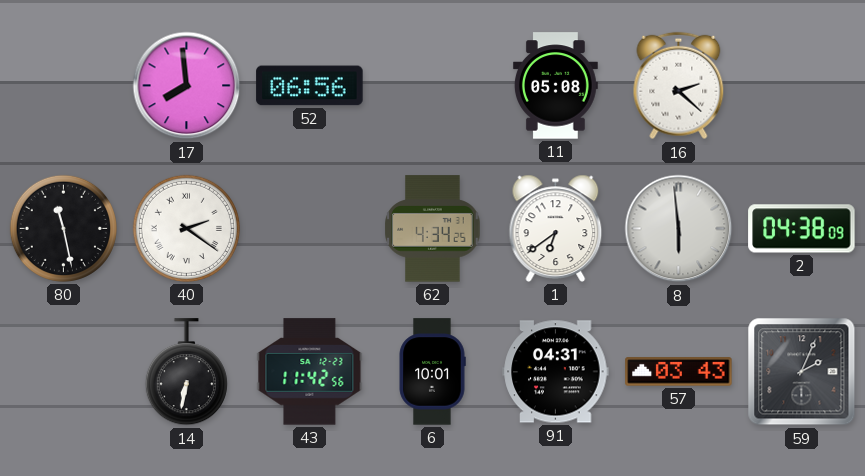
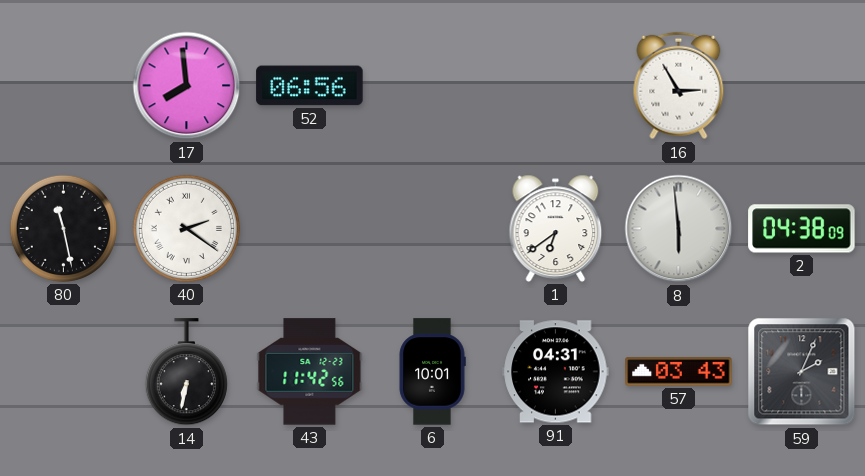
11: 05:08 -> none (555, 86)
16: 2:22 -> 2:55 (679, 86)
62: 4:34 -> none (433, 229)
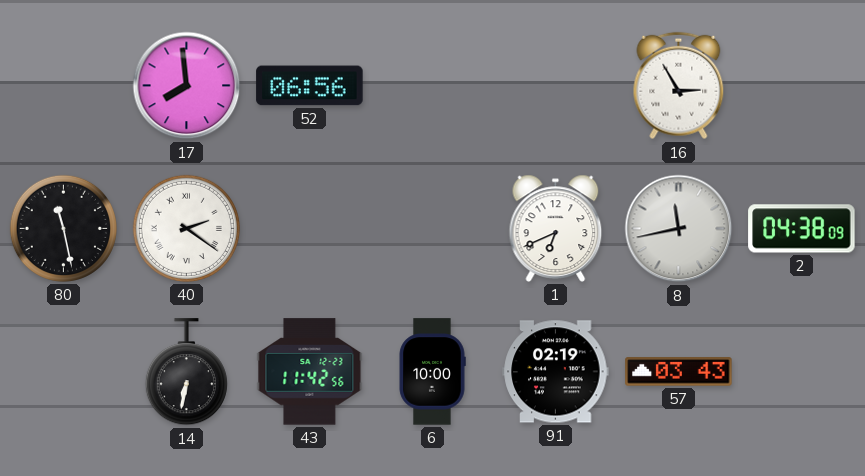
1: 6:39 -> 6:41 (556, 228)
8: 5:59 -> 11:43 (679, 229)
6: 10:01 -> 10:00 (432, 372)
91: 04:31 -> 02:19 (556, 372)
59: 2:04 -> none (802, 372)
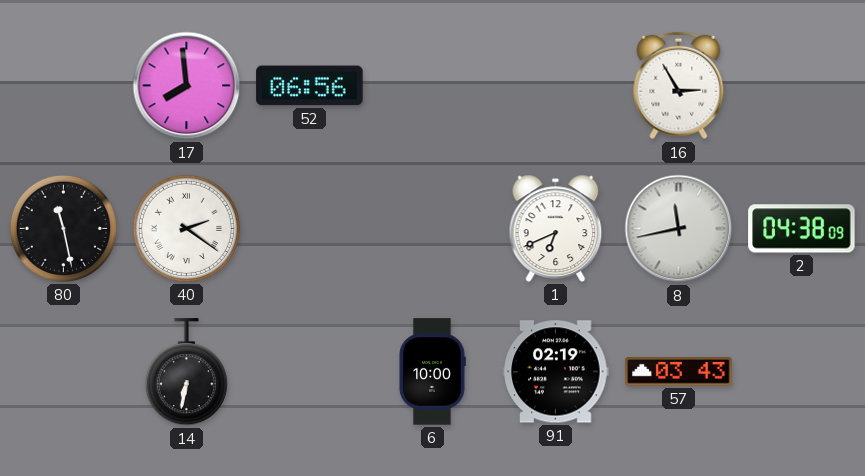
43: 11:42 -> none (310, 372)
